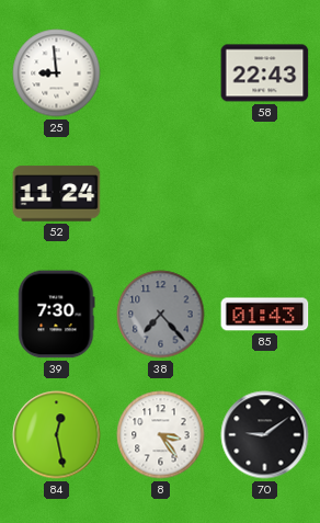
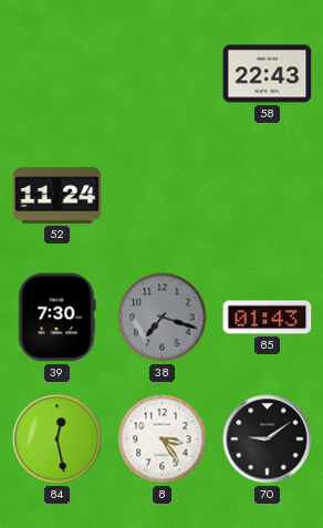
25: 8:59 -> none (57, 73)
38: 7:23 -> 7:18 (163, 318)
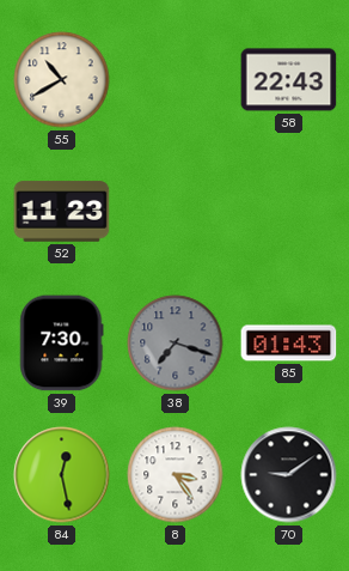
55: none -> 10:40 (62, 80)
52: 11:24 -> 11:23 (62, 212)
